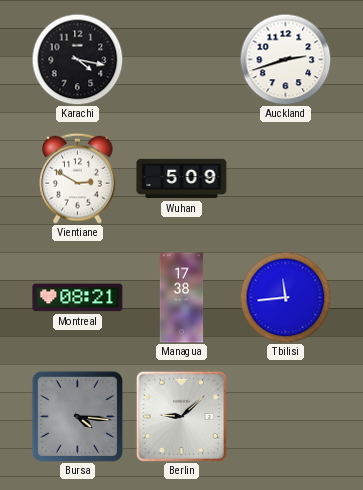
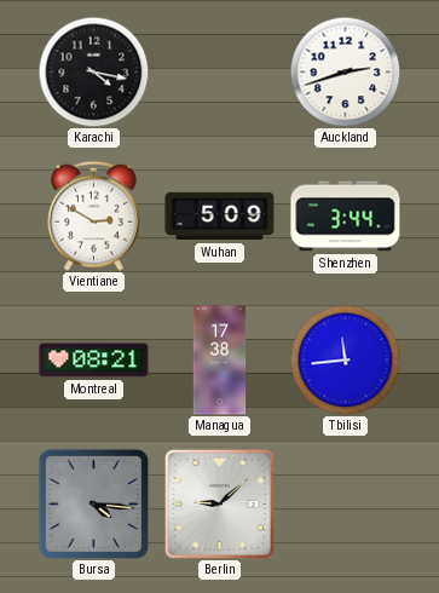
Shenzhen: none -> 3:44 (346, 217)
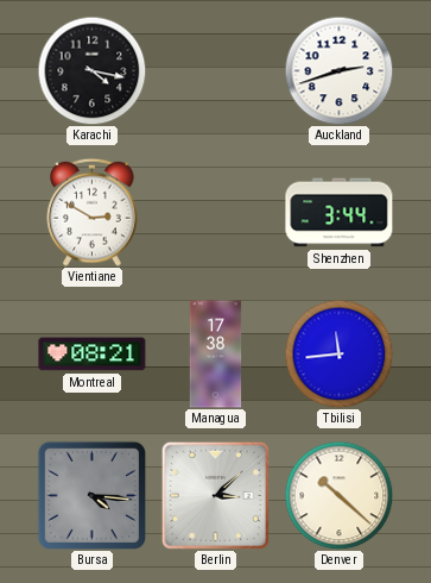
Wuhan: 5:09 -> none (220, 217)
Berlin: 9:08 -> 3:08 (215, 495)
Denver: none -> 10:22 (338, 495)
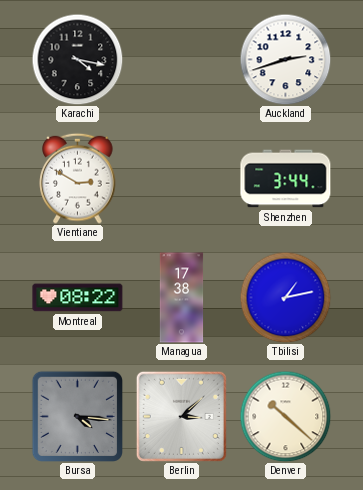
Montreal: 08:21 -> 08:22 (78, 298)
Tbilisi: 11:44 -> 1:13 (285, 297)
